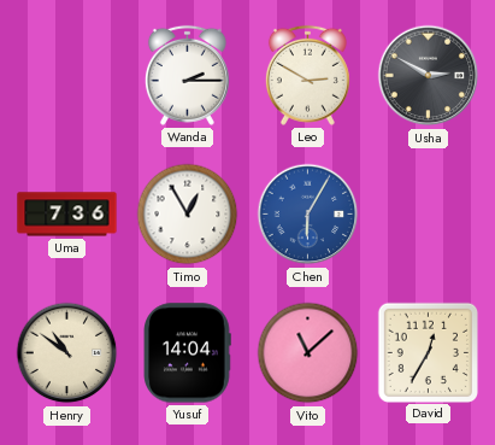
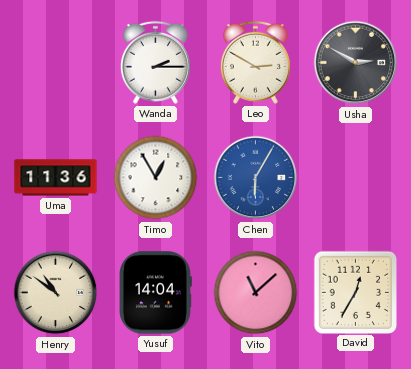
Uma: 7:36 -> 11:36 (56, 178)
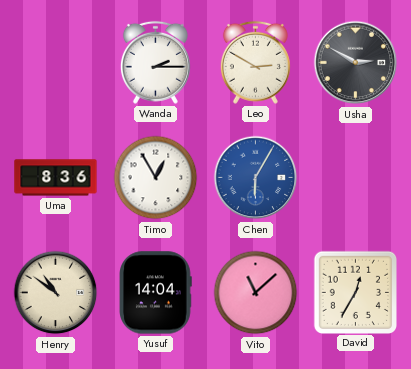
Uma: 11:36 -> 8:36 (56, 178)
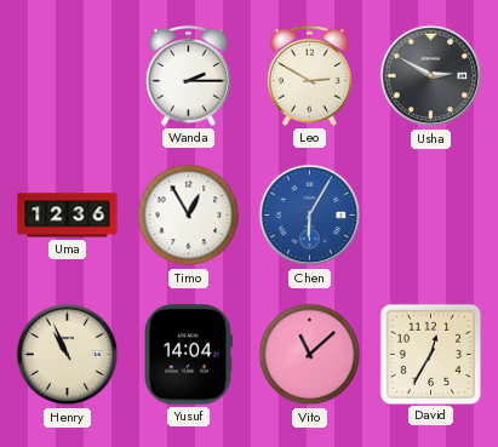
Uma: 8:36 -> 12:36 (68, 216)
Henry: 10:51 -> 10:56 (68, 355)
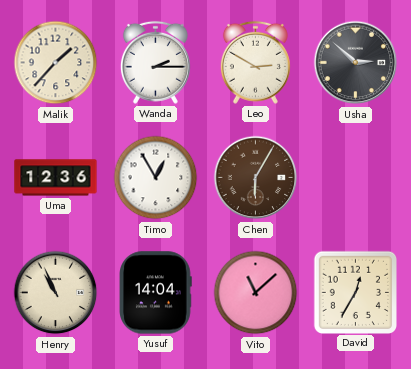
Malik: none -> 1:37 (56, 63)
Usha: 2:50 -> 2:52 (356, 63)
Chen dial: blue -> brown (256, 178)
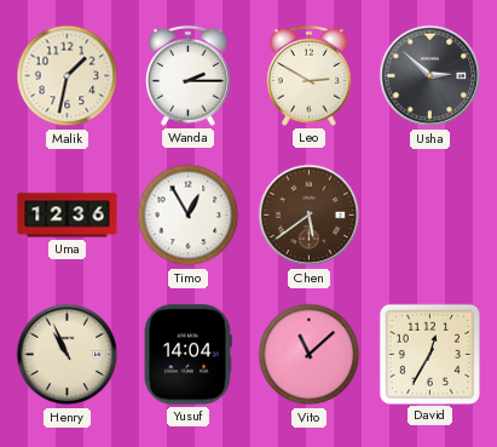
Malik: 1:37 -> 1:32 (68, 76)
Chen: 6:05 -> 5:39 (310, 216)
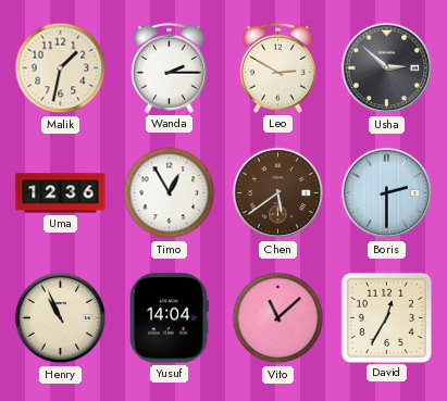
Boris: none -> 2:30 (387, 193)
